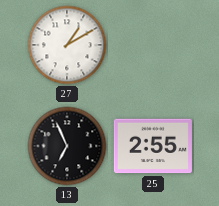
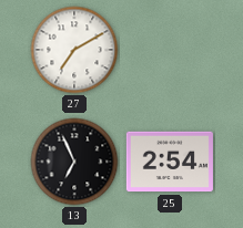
27: 1:10 -> 7:10 (74, 50)
25: 2:55 -> 2:54 (170, 162)
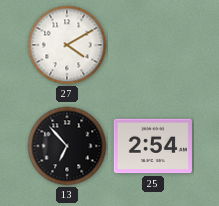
27: 7:10 -> 4:10 (67, 45)
13: 6:56 -> 6:53 (67, 146)
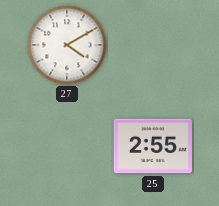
13: 6:53 -> none (67, 146)
25: 2:54 -> 2:55 (153, 146)
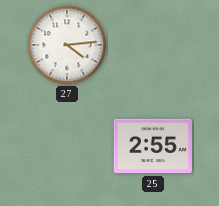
27: 4:10 -> 4:14 (67, 45)
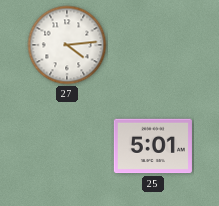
25: 2:55 -> 5:01 (153, 146)
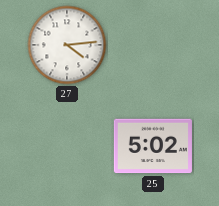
25: 5:01 -> 5:02 (153, 146)
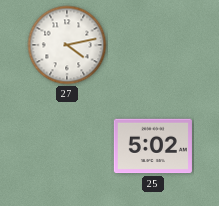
27: 4:14 -> 4:13 (67, 45)
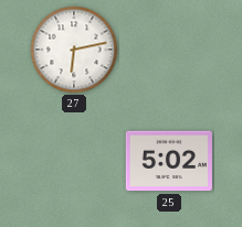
27: 4:13 -> 6:13 (74, 50)
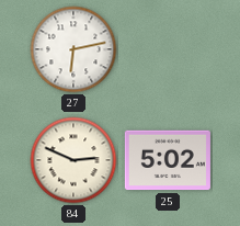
84: none -> 2:49 (73, 160)
